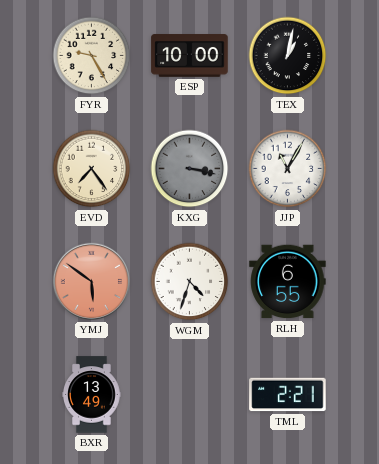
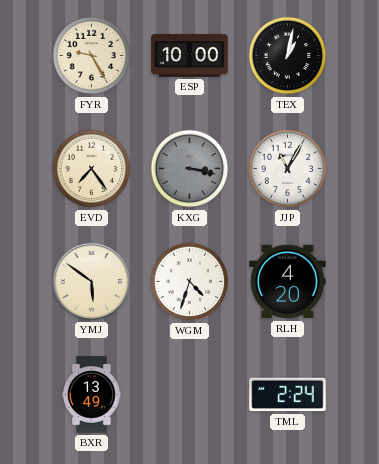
YMJ dial: salmon -> cream (91, 281)
RLH: 6:55 -> 4:20 (288, 282)
TML: 2:21 -> 2:24 (288, 395)
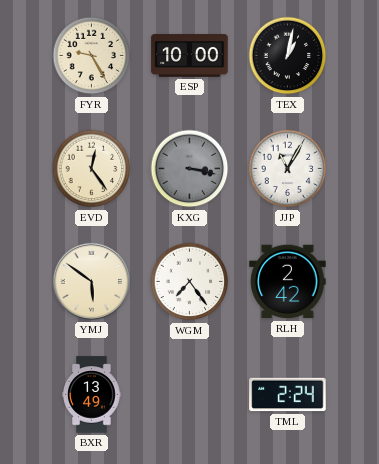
EVD: 7:24 -> 12:24 (92, 169)
WGM: 4:33 -> 7:24 (190, 282)
RLH: 4:20 -> 2:42 (288, 282)
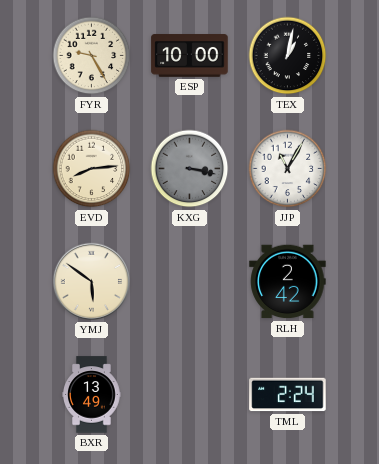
EVD: 12:24 -> 8:14 (92, 169)
WGM: 7:24 -> none (190, 282)
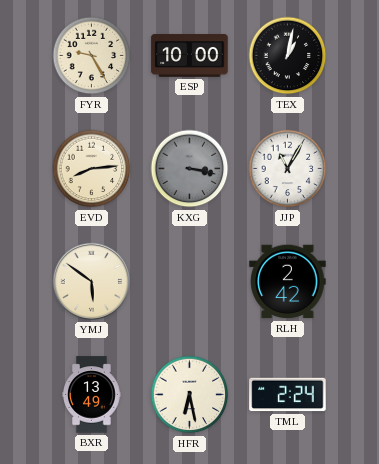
HFR: none -> 6:28 (190, 395)
